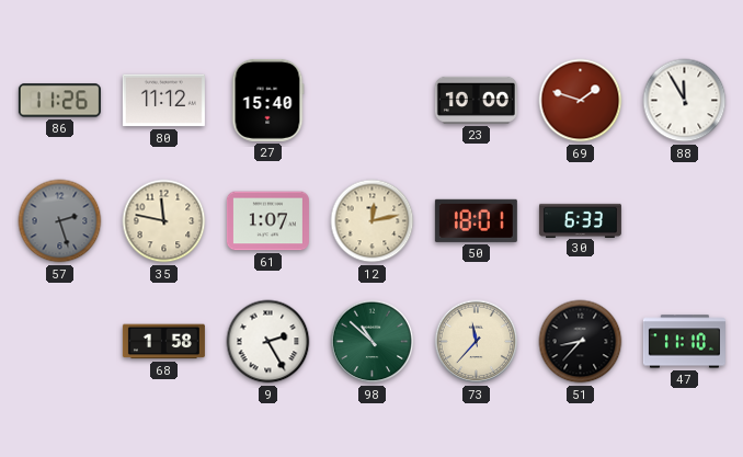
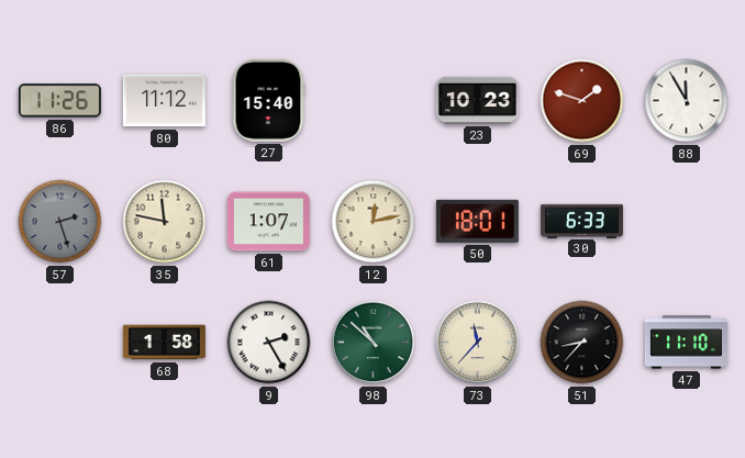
23: 10:00 -> 10:23 (477, 100)
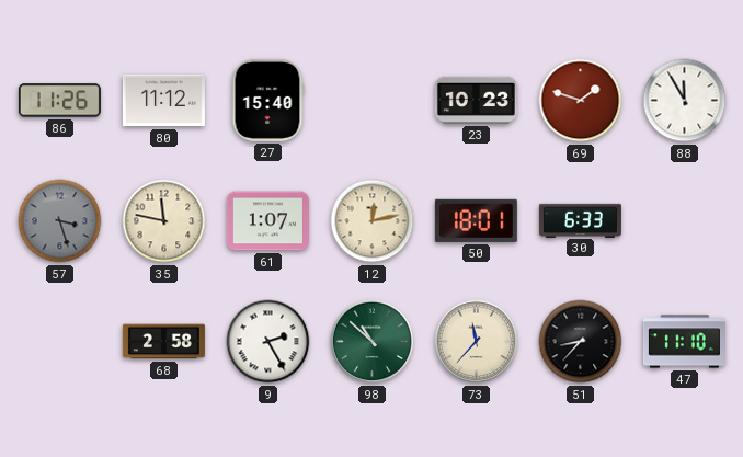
57: 2:27 -> 3:27 (60, 221)
68: 1:58 -> 2:58 (163, 342)
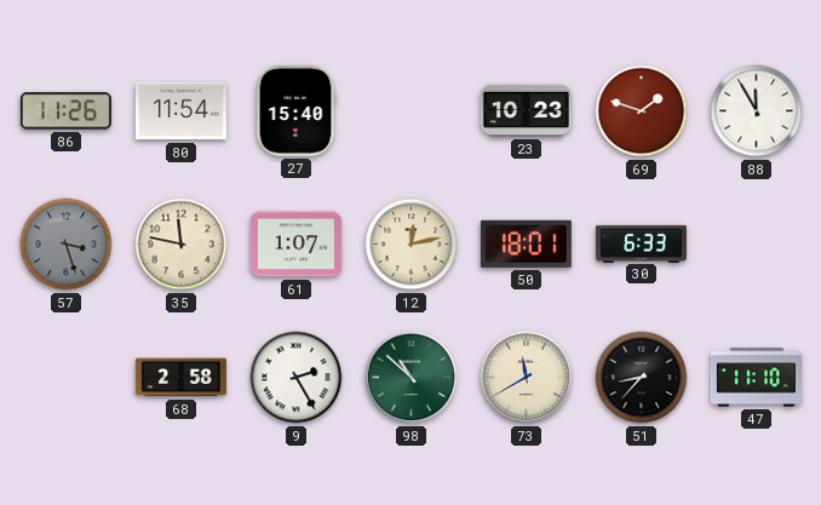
80: 11:12 -> 11:54 (180, 111)
73: 11:37 -> 11:40 (527, 378)
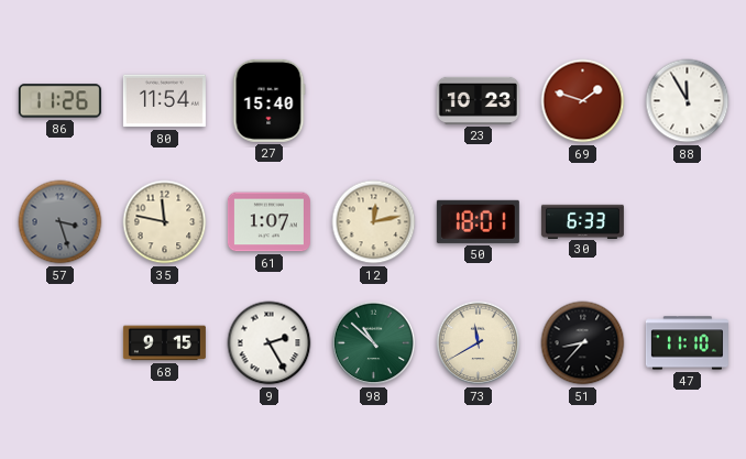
68: 2:58 -> 9:15 (164, 343)
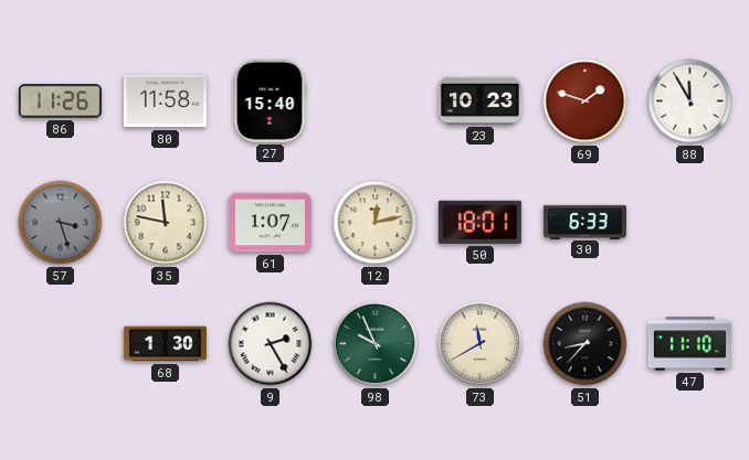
80: 11:54 -> 11:58 (165, 101)
68: 9:15 -> 1:30 (165, 344)
98: 10:52 -> 9:56 (376, 344)
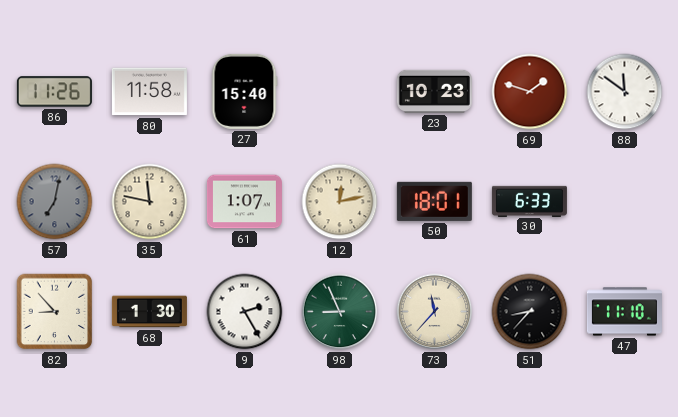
88: 11:55 -> 11:51 (625, 92)
57: 3:27 -> 7:02 (55, 202)
82: none -> 8:53 (55, 312)
98: 9:56 -> 8:56 (340, 312)
73: 11:40 -> 11:37 (435, 312)
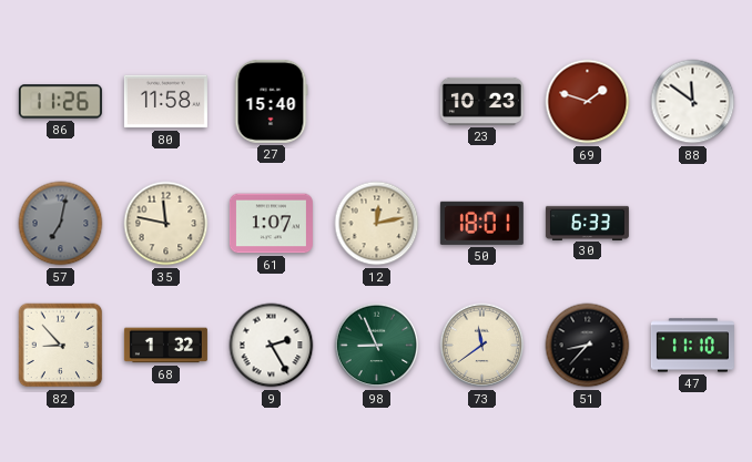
68: 1:30 -> 1:32 (165, 346)
73: 11:37 -> 11:39 (482, 346)
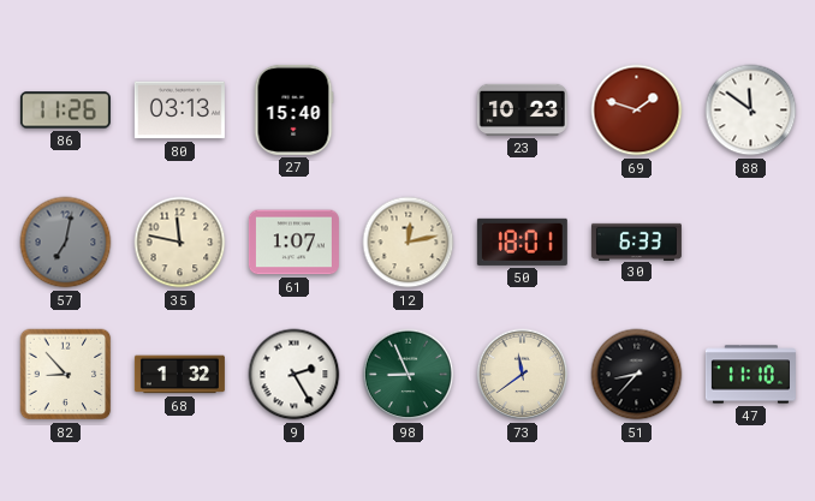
80: 11:58 -> 03:13 (179, 111)
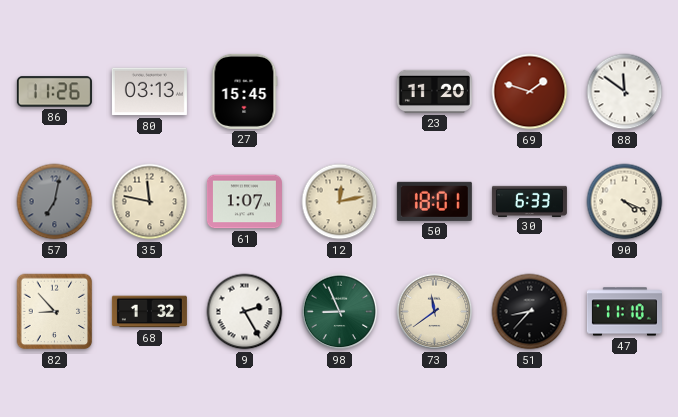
27: 15:40 -> 15:45 (244, 91)
23: 10:23 -> 11:20 (434, 91)
90: none -> 4:19 (625, 202)
